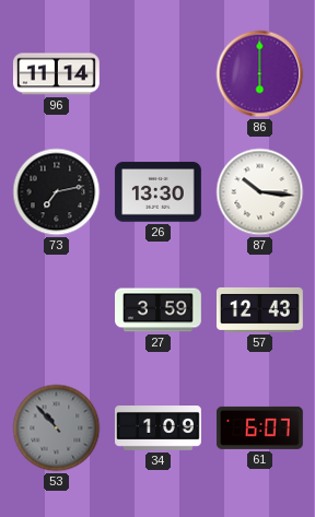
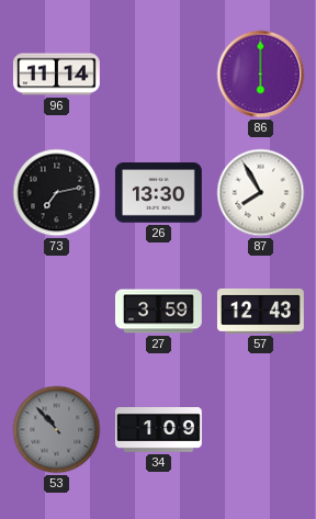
87: 10:16 -> 7:55 (261, 193)
61: 6:07 -> none (259, 427)
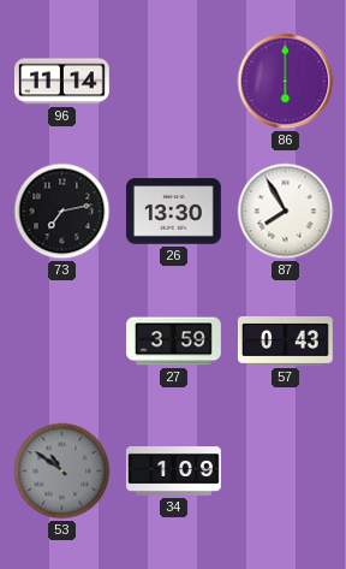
57: 12:43 -> 0:43 (285, 340)
53: 10:53 -> 10:51 (62, 472)
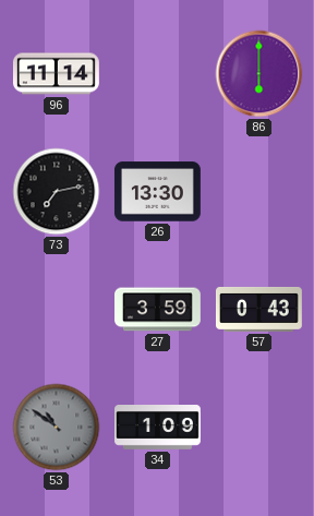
87: 7:55 -> none (286, 212)
